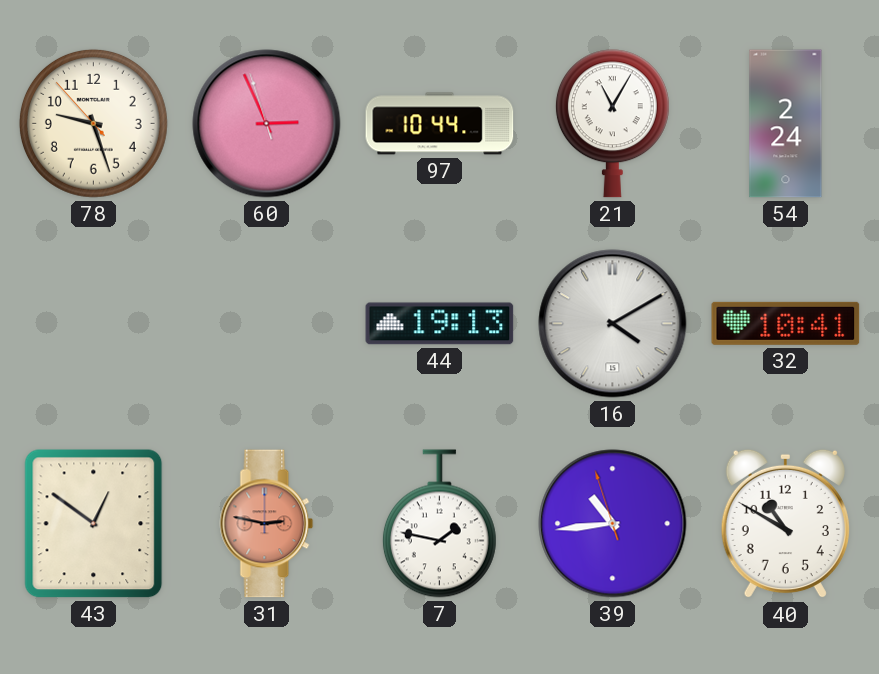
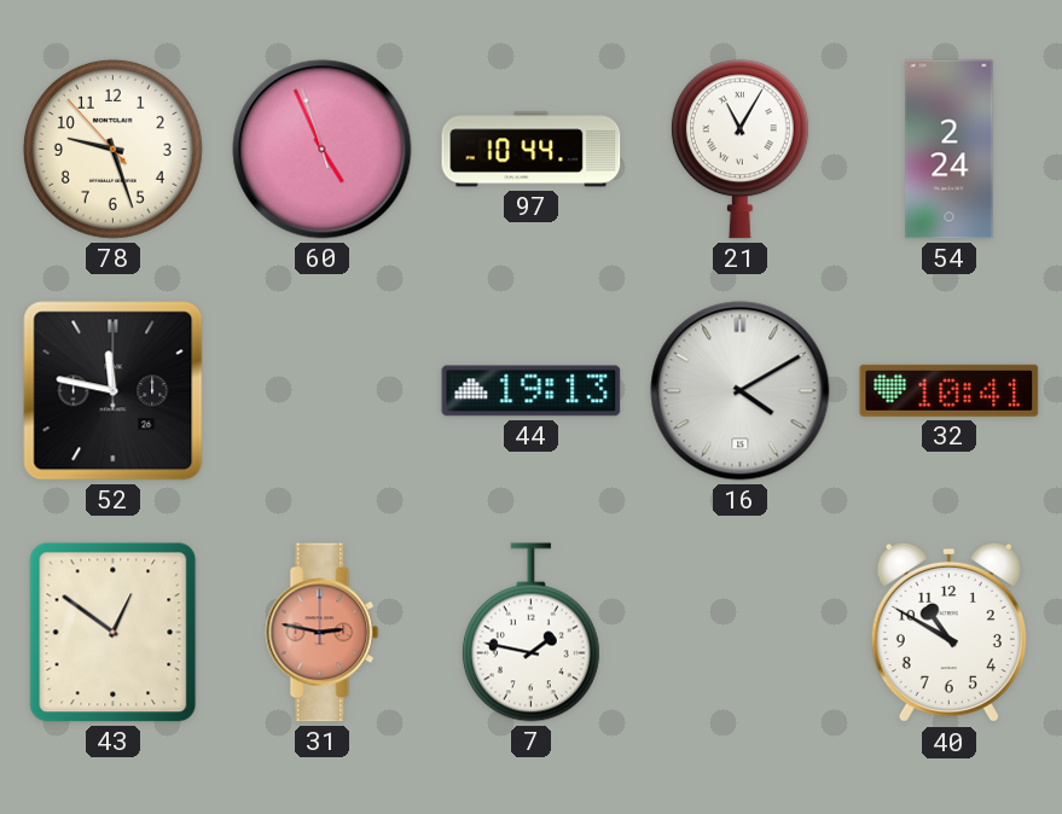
60: 2:55 -> 4:55 (323, 150)
52: none -> 11:47 (114, 391)
39: 10:43 -> none (613, 524)
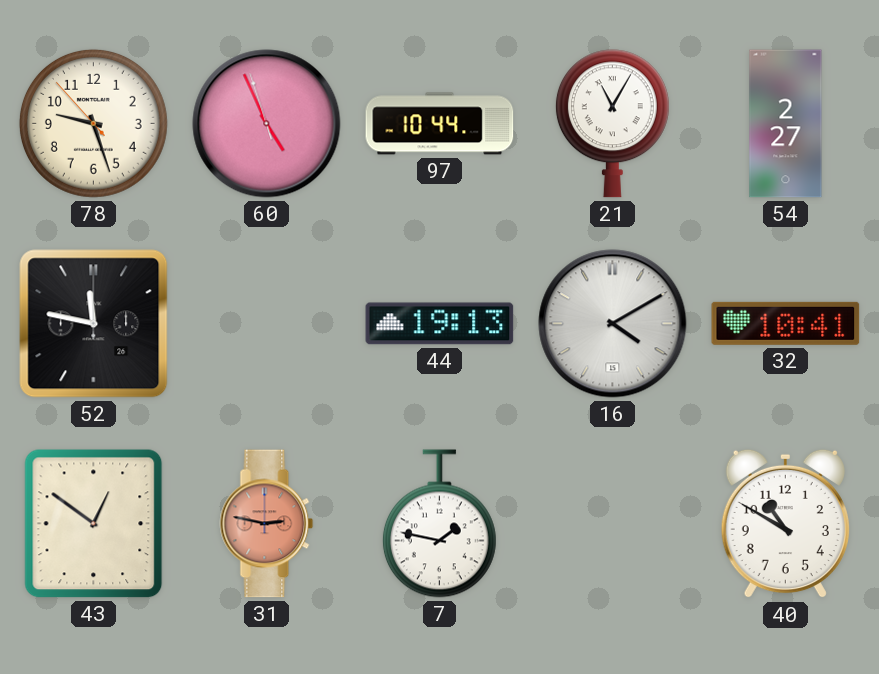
54: 2:24 -> 2:27 (786, 124)
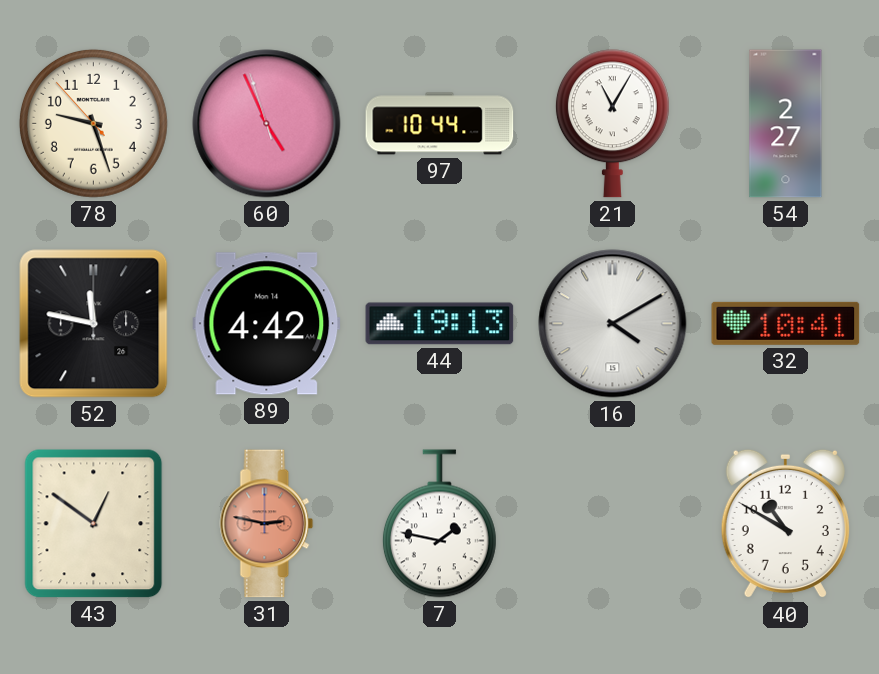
89: none -> 4:42 (267, 324)
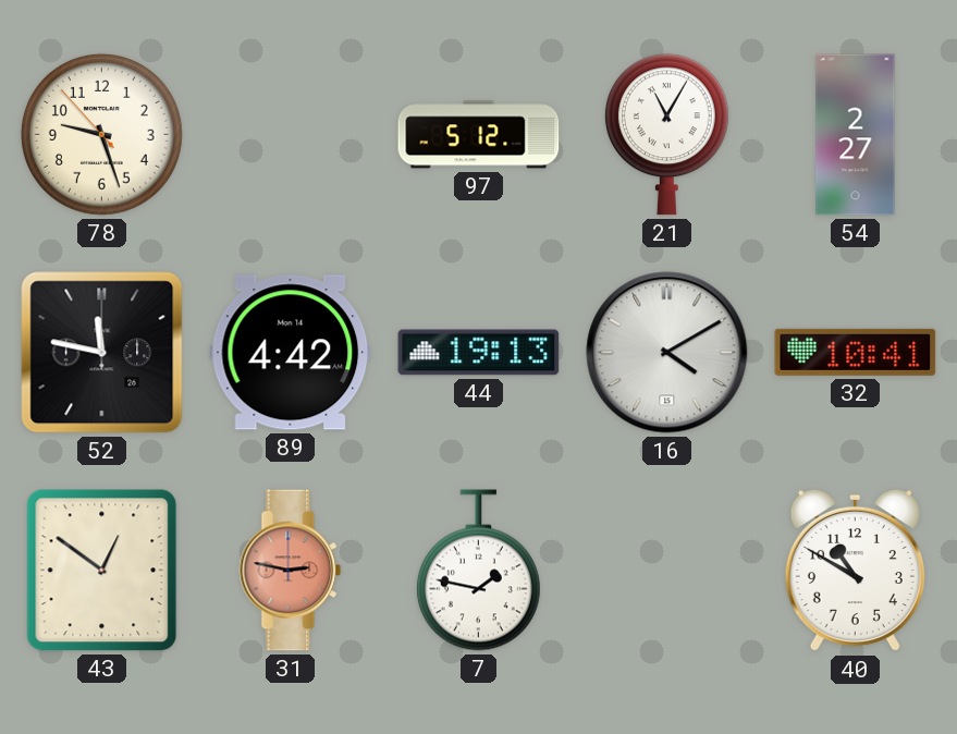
60: 4:55 -> none (267, 124)
97: 10:44 -> 5:12 (479, 135)
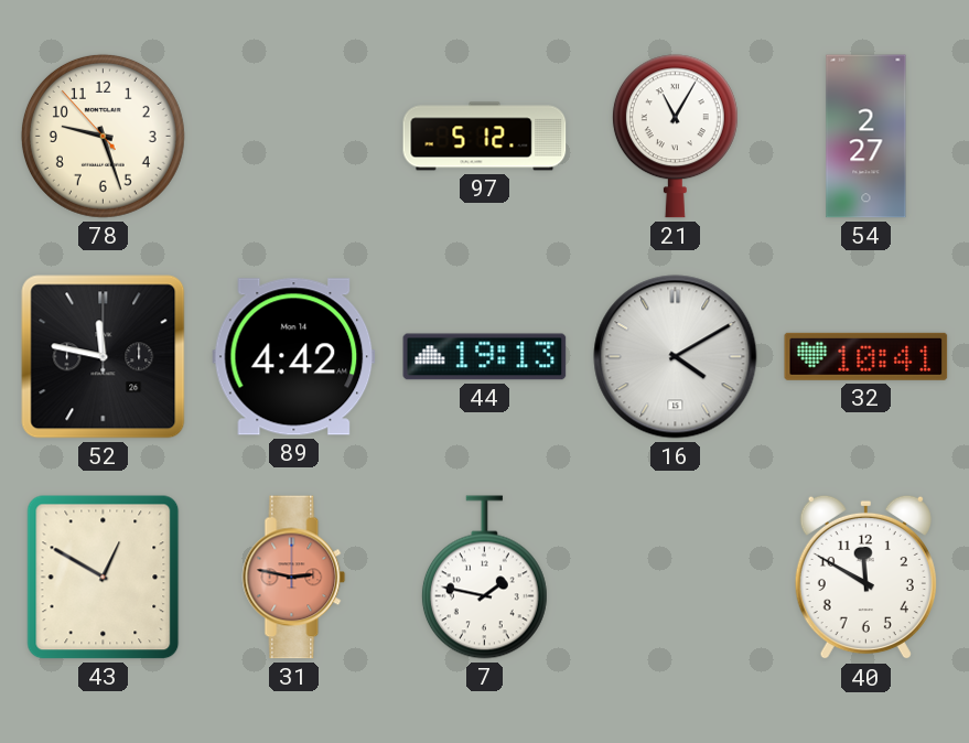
43: 12:51 -> 12:50 (104, 578)
40: 10:50 -> 11:50 (865, 578)
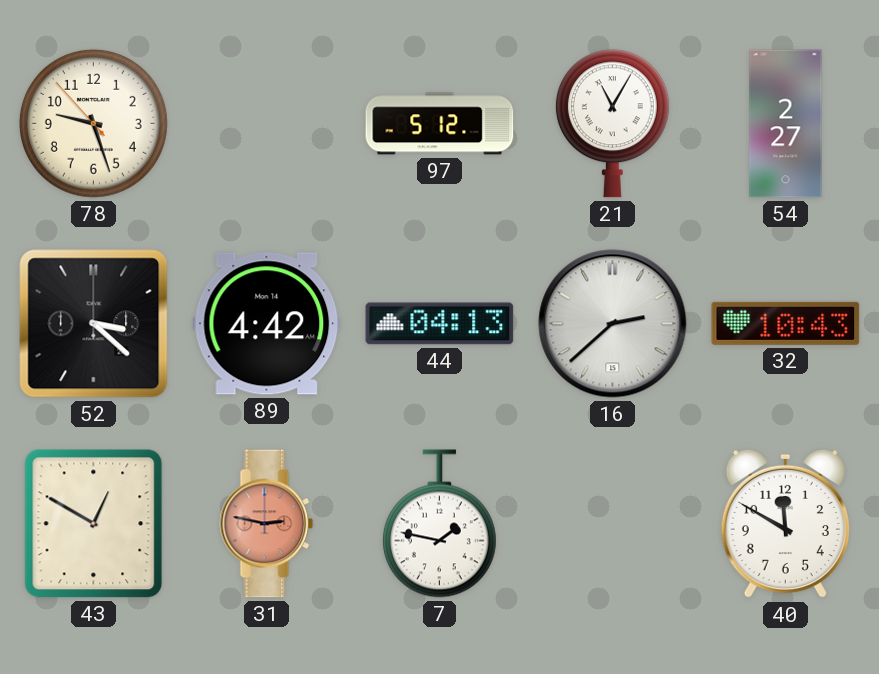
52: 11:47 -> 3:22 (94, 324)
44: 19:13 -> 04:13 (440, 324)
16: 4:10 -> 2:38 (613, 324)
32: 10:41 -> 10:43 (786, 323)
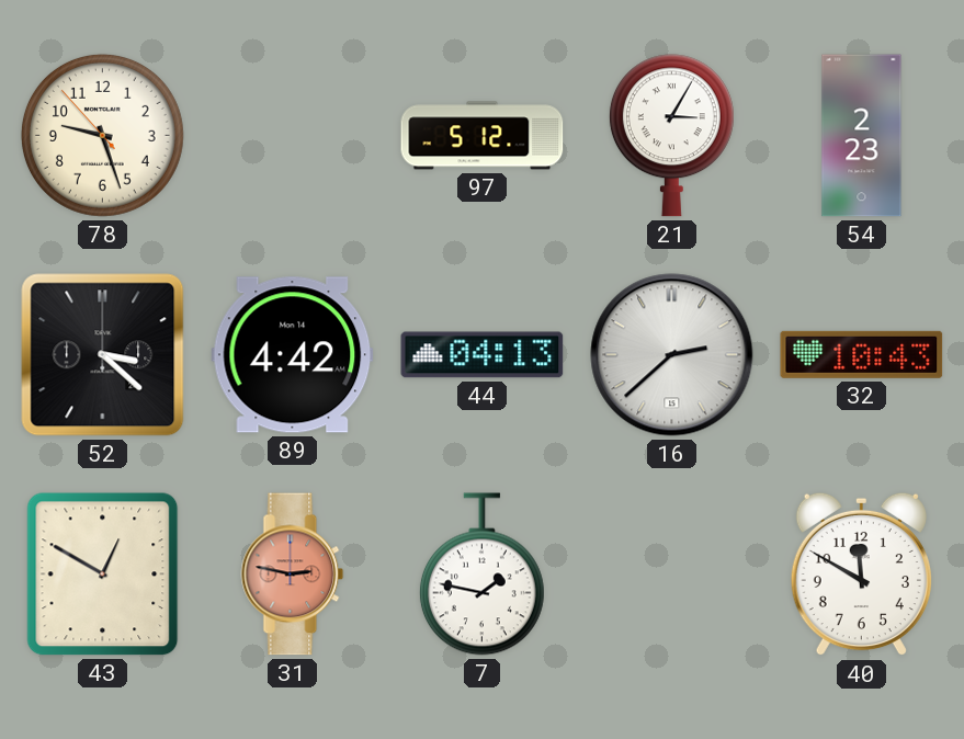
21: 11:05 -> 3:05 (671, 136)
54: 2:27 -> 2:23 (862, 136)
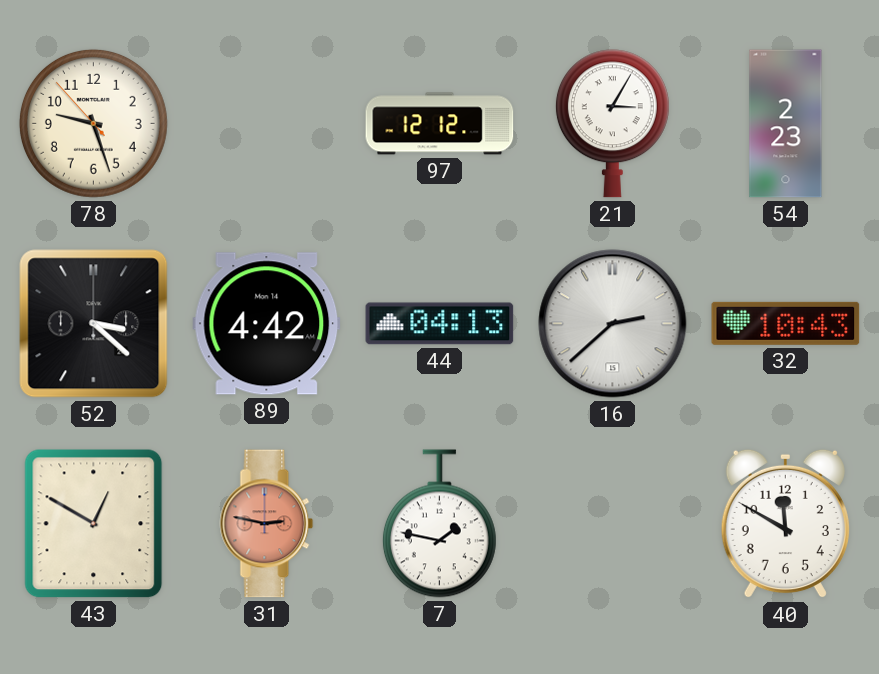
97: 5:12 -> 12:12 (440, 124)
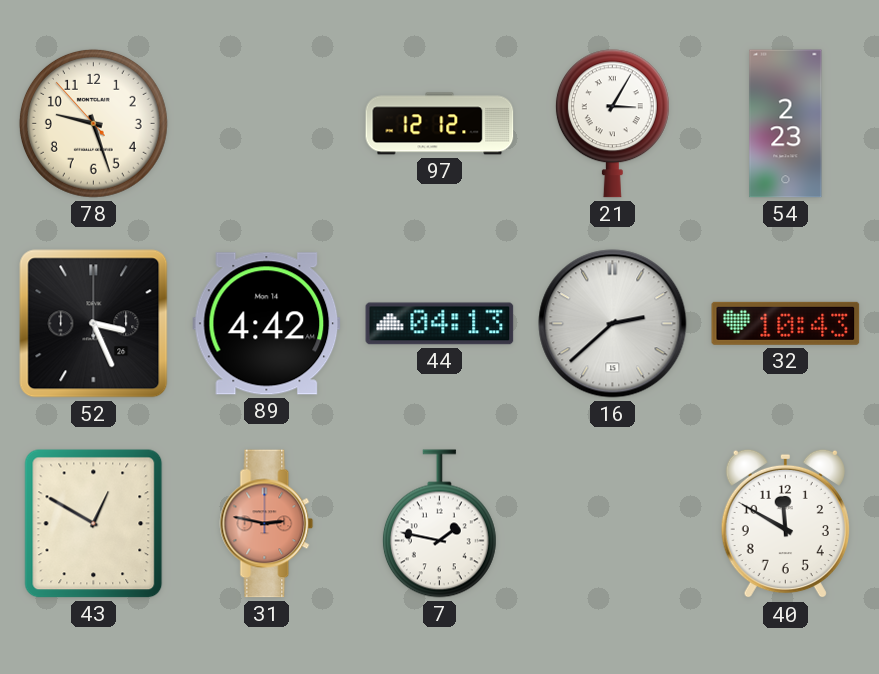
52: 3:22 -> 3:26 (94, 324)
